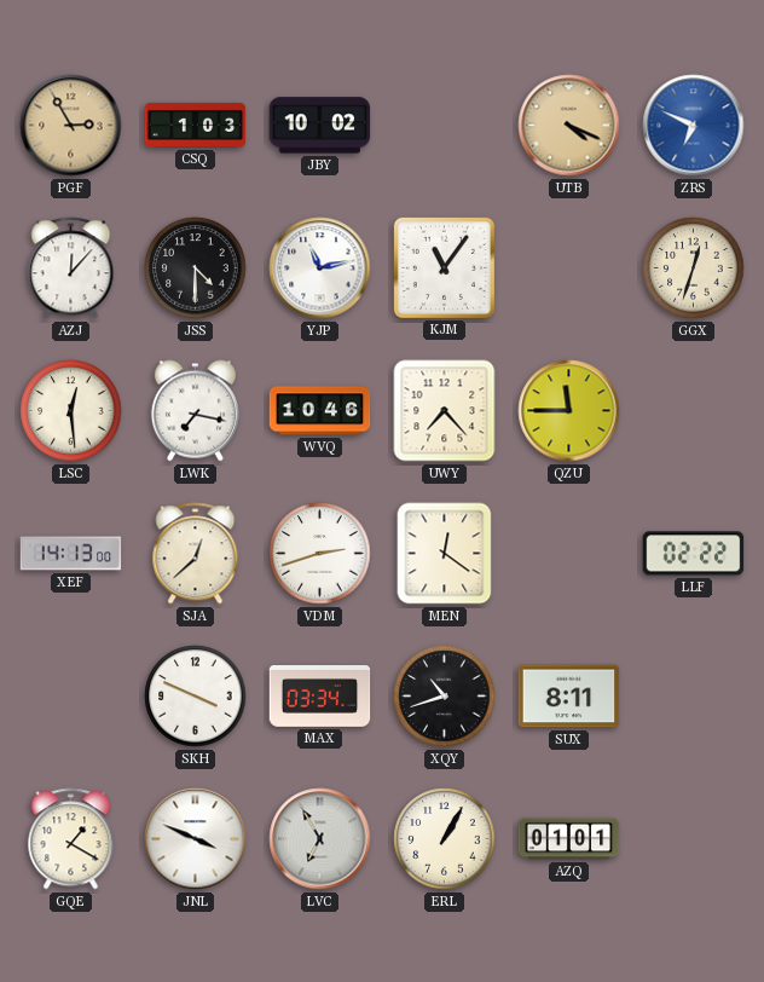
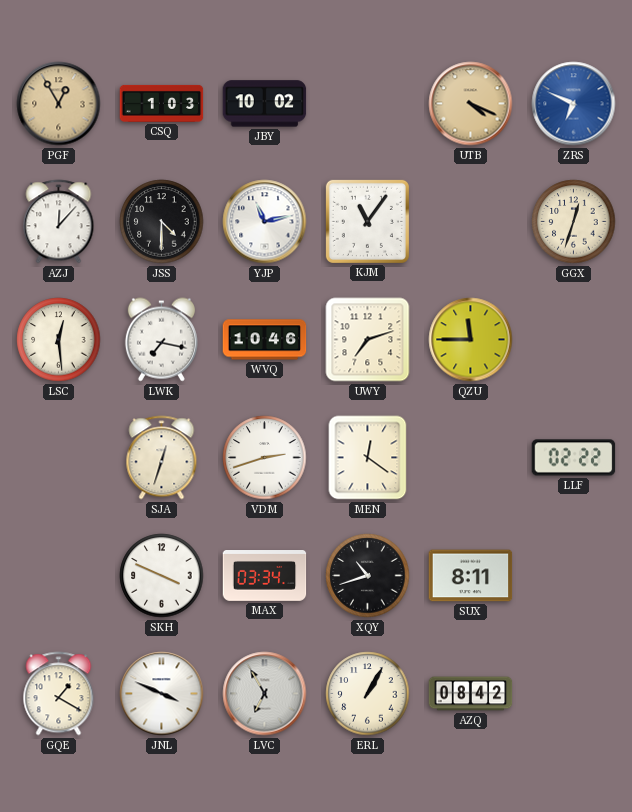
PGF: 2:55 -> 12:55 (59, 104)
UWY: 7:23 -> 7:12 (368, 340)
XEF: 14:13 -> none (71, 554)
SJA: 12:38 -> 12:33 (162, 458)
AZQ: 01:01 -> 08:42 (471, 694)
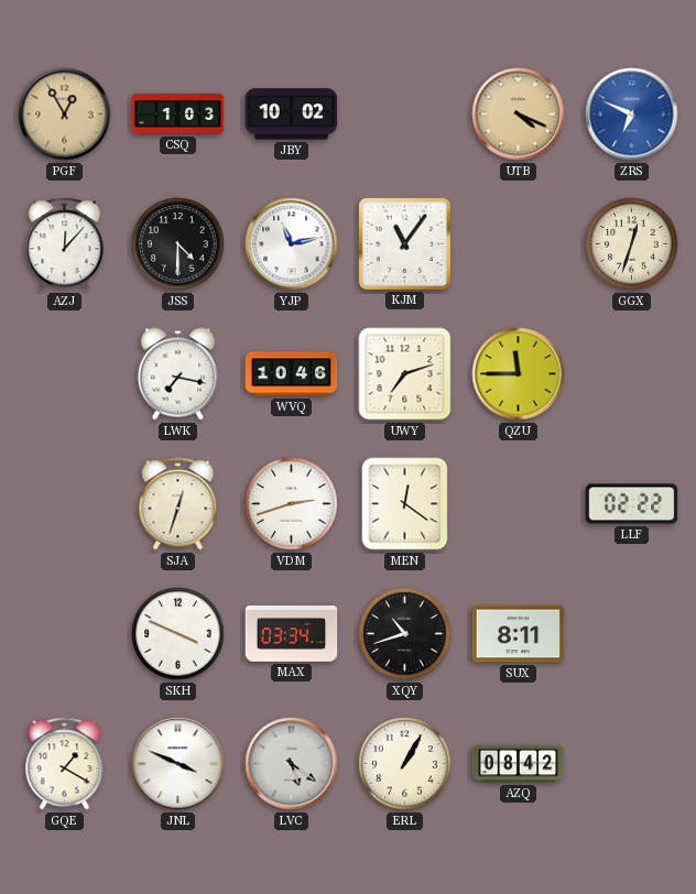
LSC: 12:29 -> none (59, 340)
LVC: 6:55 -> 5:21 (292, 764)
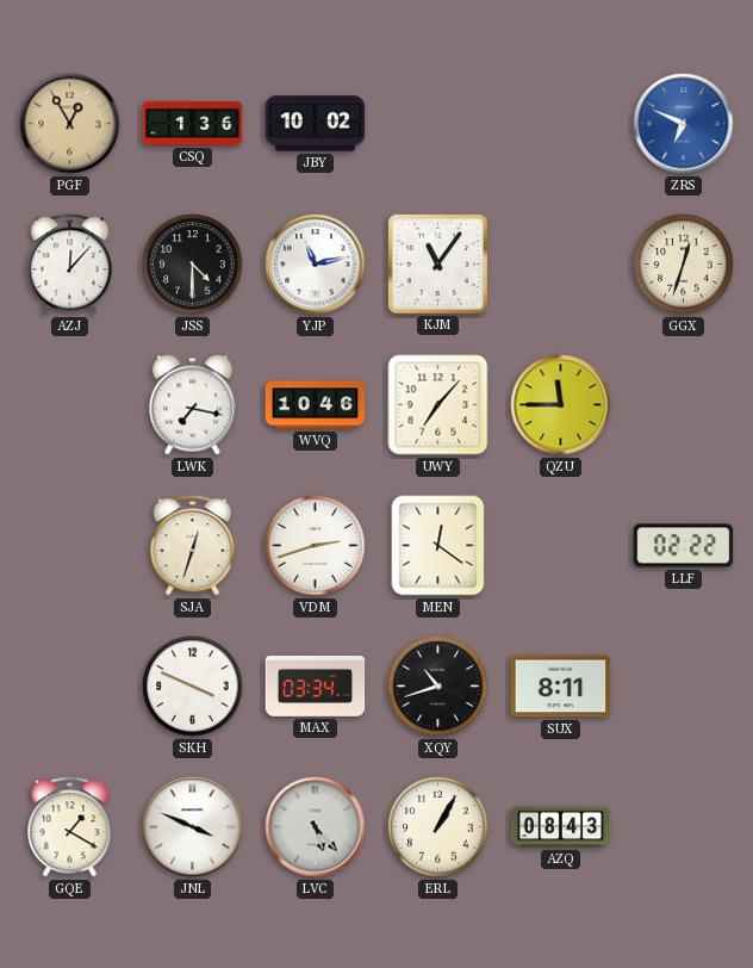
CSQ: 1:03 -> 1:36 (193, 123)
UTB: 4:19 -> none (519, 115)
UWY: 7:12 -> 7:07 (438, 405)
LVC: 5:21 -> 5:23 (316, 827)
AZQ: 08:42 -> 08:43 (561, 827)
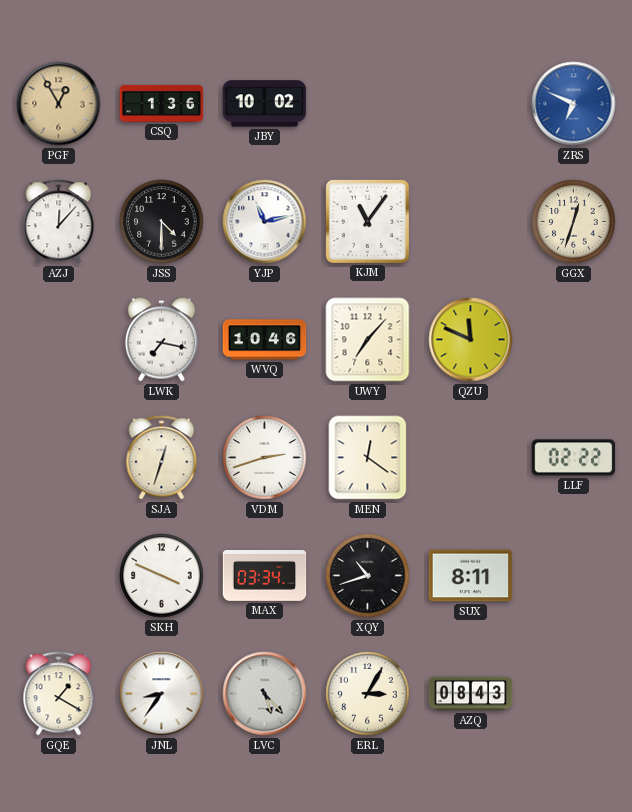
QZU: 11:45 -> 11:49 (471, 340)
JNL: 3:49 -> 8:36 (162, 694)
ERL: 1:05 -> 3:05 (368, 694)
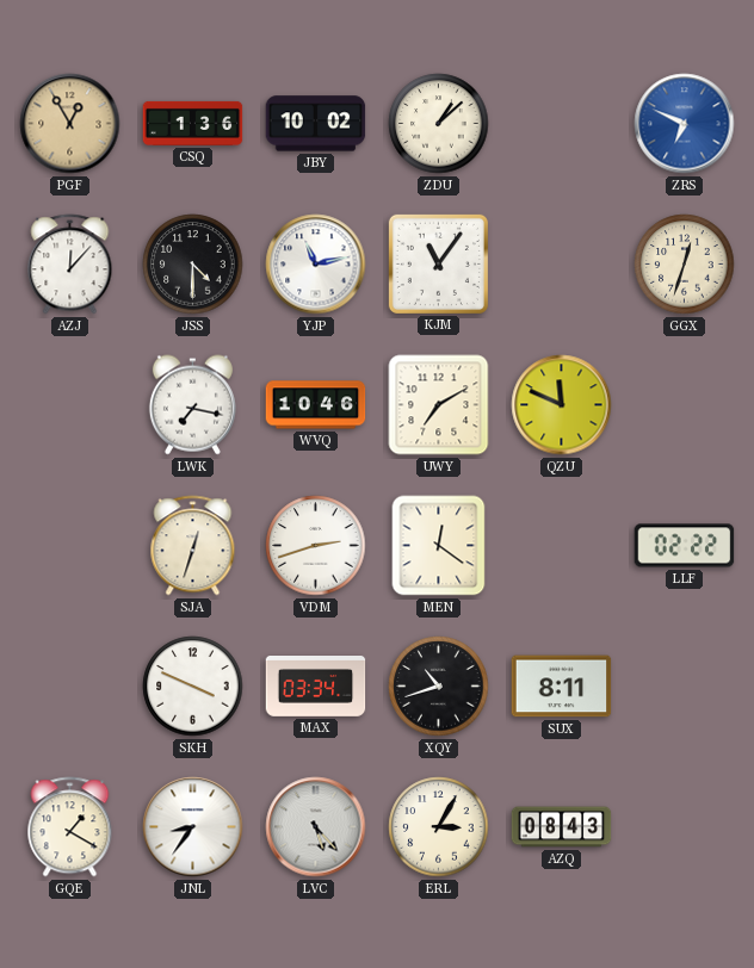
ZDU: none -> 1:08 (439, 124)
UWY: 7:07 -> 7:10 (439, 405)
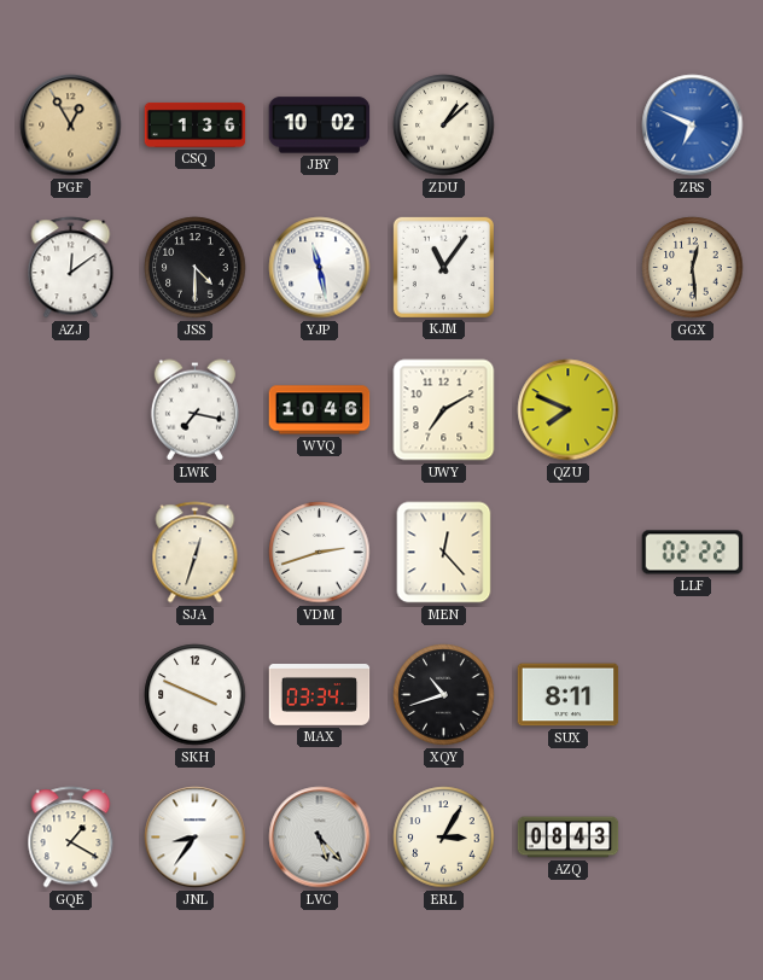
AZJ: 12:07 -> 12:09 (71, 268)
YJP: 11:13 -> 11:28 (320, 268)
GGX: 12:33 -> 12:29 (693, 268)
QZU: 11:49 -> 7:49 (569, 410)
MEN: 12:21 -> 12:23 (444, 553)
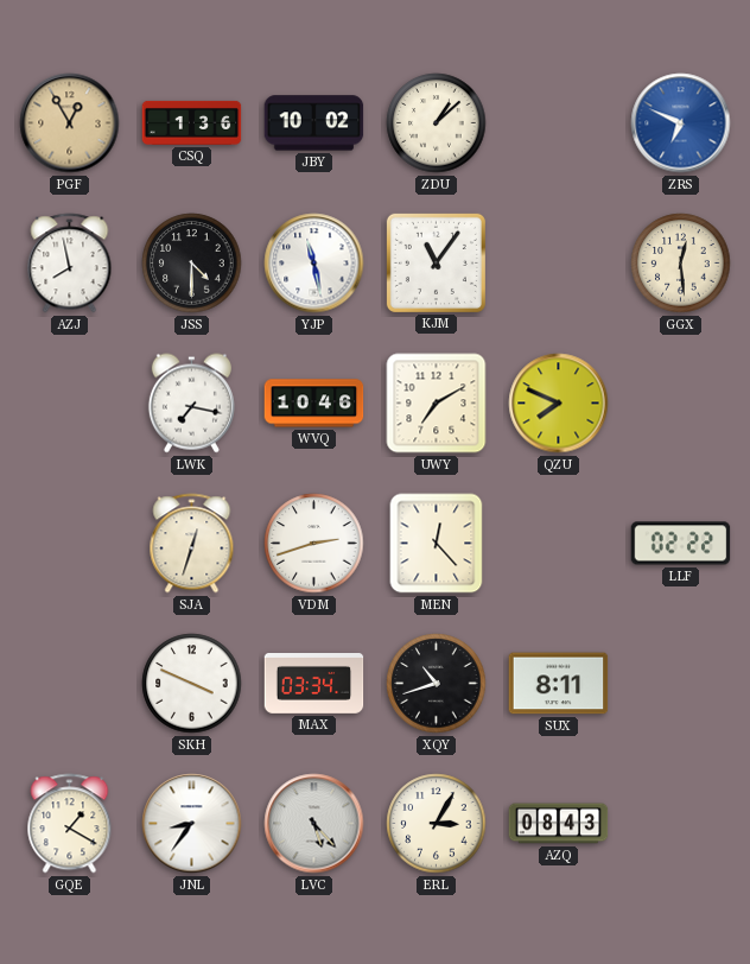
AZJ: 12:09 -> 7:58 (70, 264)
